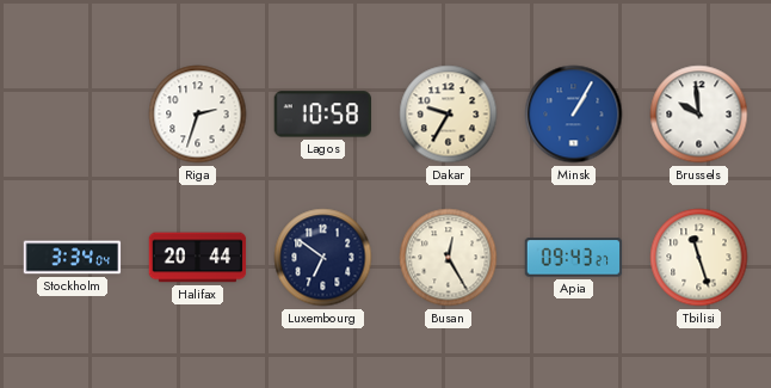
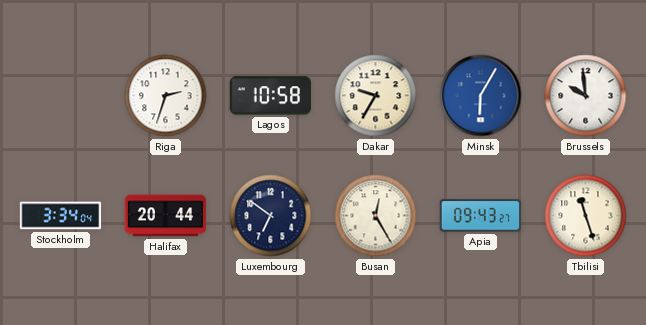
Minsk: 1:05 -> 6:05 (481, 96)
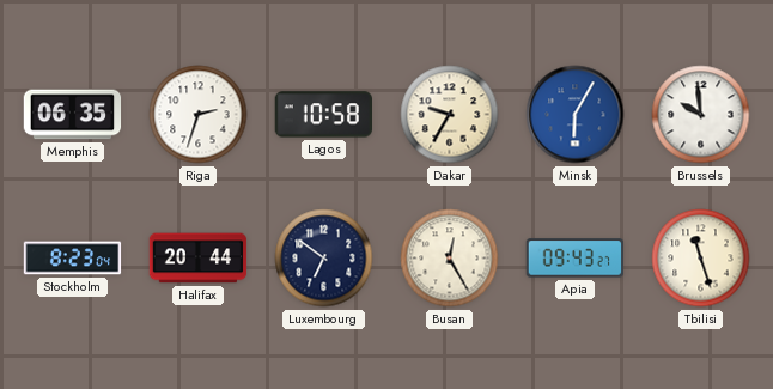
Memphis: none -> 06:35 (73, 115)
Stockholm: 3:34 -> 8:23 (73, 259)
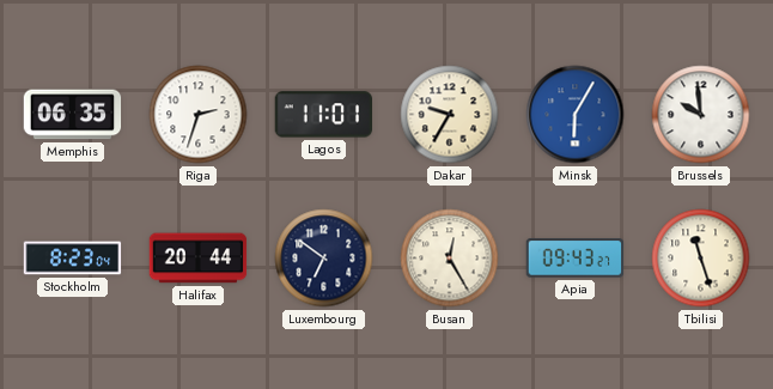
Lagos: 10:58 -> 11:01 (323, 115)
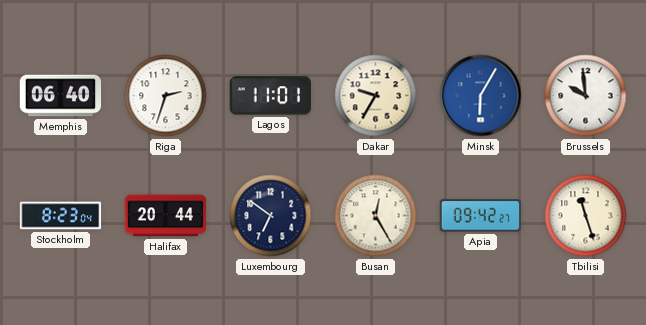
Memphis: 06:35 -> 06:40 (61, 96)
Apia: 09:43 -> 09:42 (481, 216)
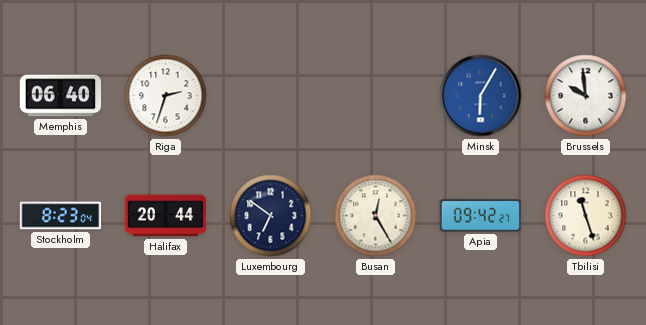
Lagos: 11:01 -> none (270, 96)
Dakar: 9:35 -> none (376, 96)
